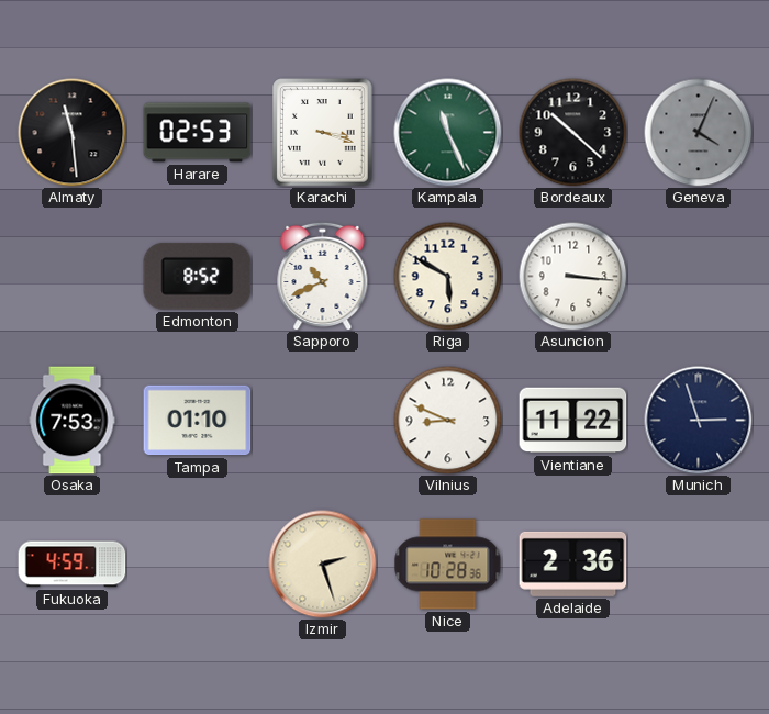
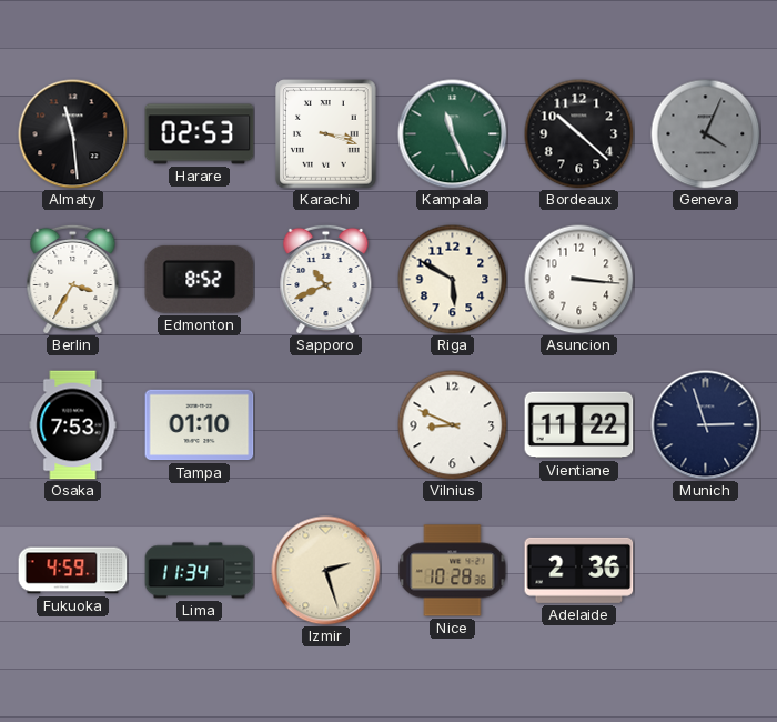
Berlin: none -> 3:35 (73, 279)
Lima: none -> 11:34 (200, 571)
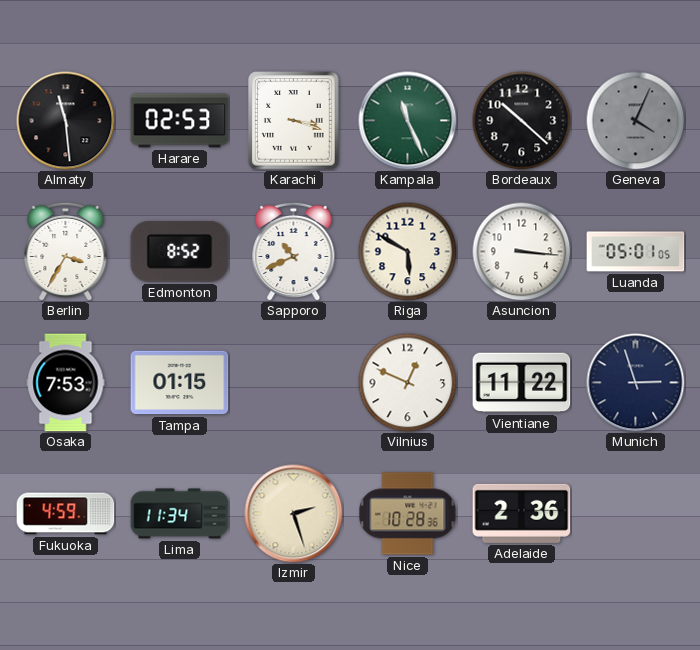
Luanda: none -> 05:01 (636, 252)
Tampa: 01:10 -> 01:15 (180, 383)
Vilnius: 8:49 -> 12:49 (408, 383)
